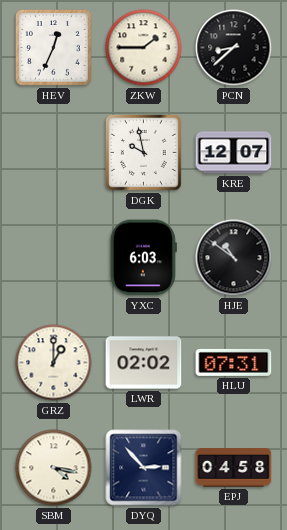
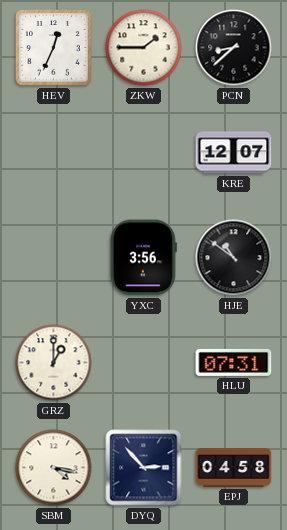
DGK: 9:58 -> none (143, 152)
YXC: 6:03 -> 3:56 (143, 258)
LWR: 02:02 -> none (144, 363)
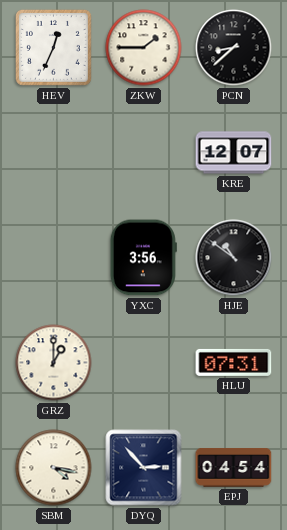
EPJ: 04:58 -> 04:54 (234, 468)
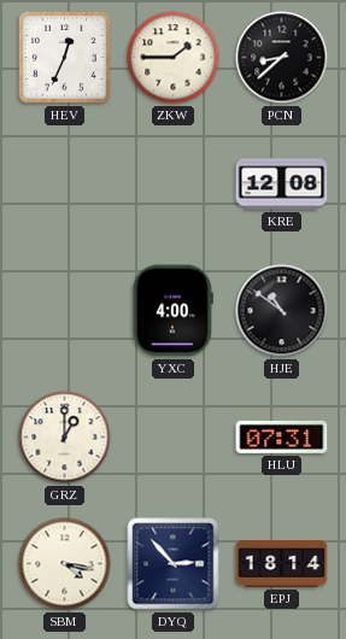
KRE: 12:07 -> 12:08 (282, 184)
YXC: 3:56 -> 4:00 (172, 311)
EPJ: 04:54 -> 18:14 (282, 564)
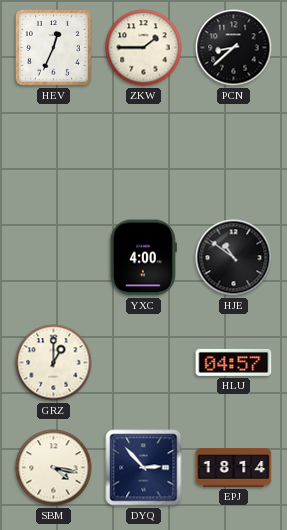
KRE: 12:08 -> none (282, 184)
HLU: 07:31 -> 04:57 (234, 362)
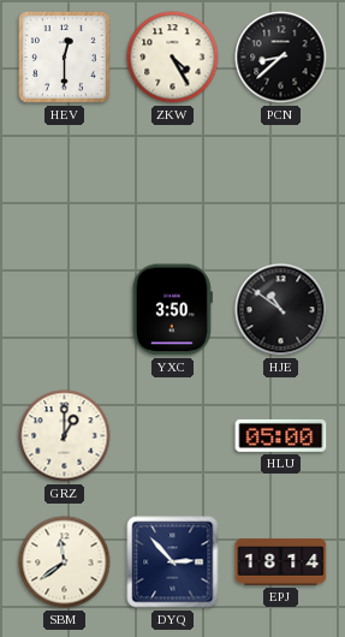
HEV: 12:34 -> 12:30 (64, 56)
ZKW: 1:45 -> 4:25 (173, 58)
YXC: 4:00 -> 3:50 (172, 310)
HLU: 04:57 -> 05:00 (281, 435)
SBM: 4:17 -> 11:39 (65, 562)
